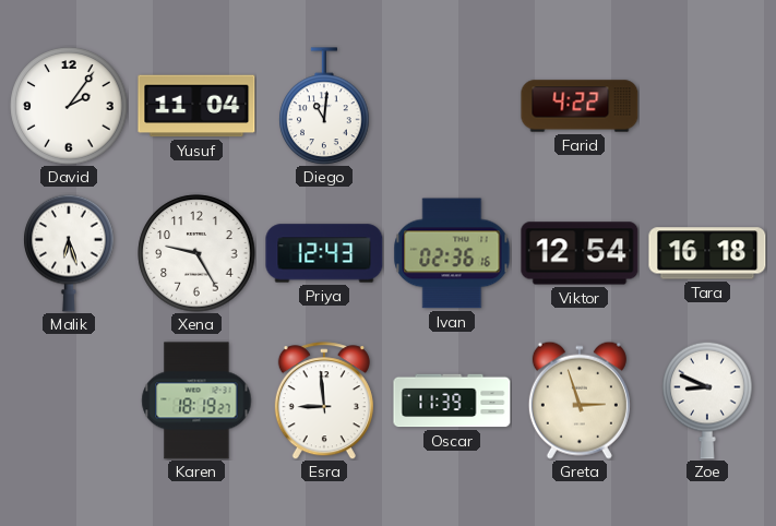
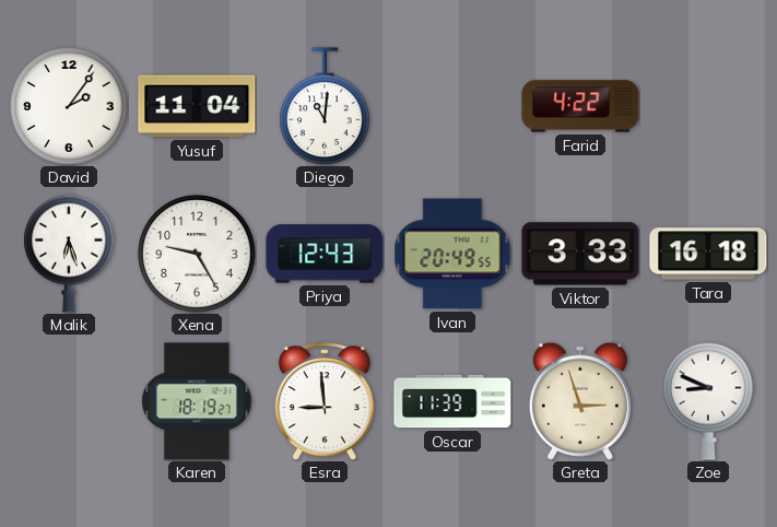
Ivan: 02:36 -> 20:49 (452, 254)
Viktor: 12:54 -> 3:33 (580, 254)
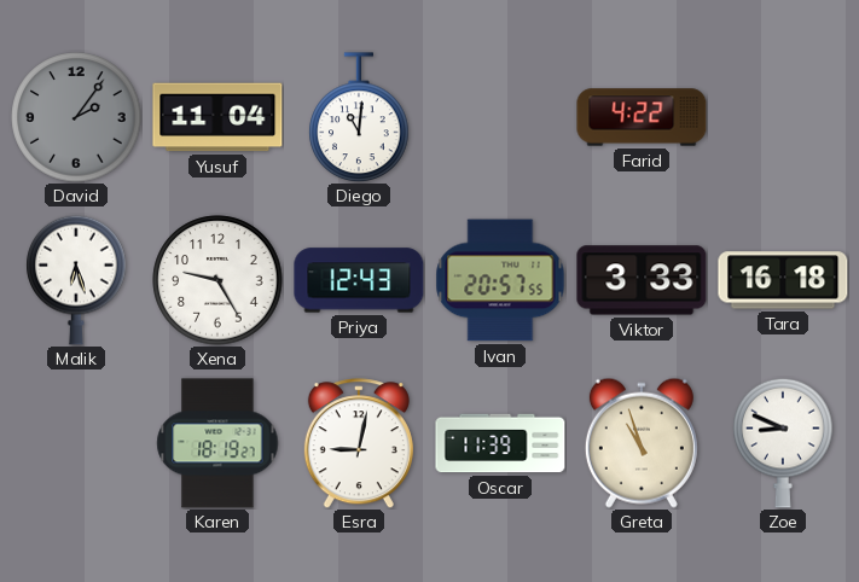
David dial: white -> grey (76, 117)
Ivan: 20:49 -> 20:57 (500, 280)
Esra: 8:59 -> 9:02 (359, 443)
Greta: 2:57 -> 10:57 (642, 443)
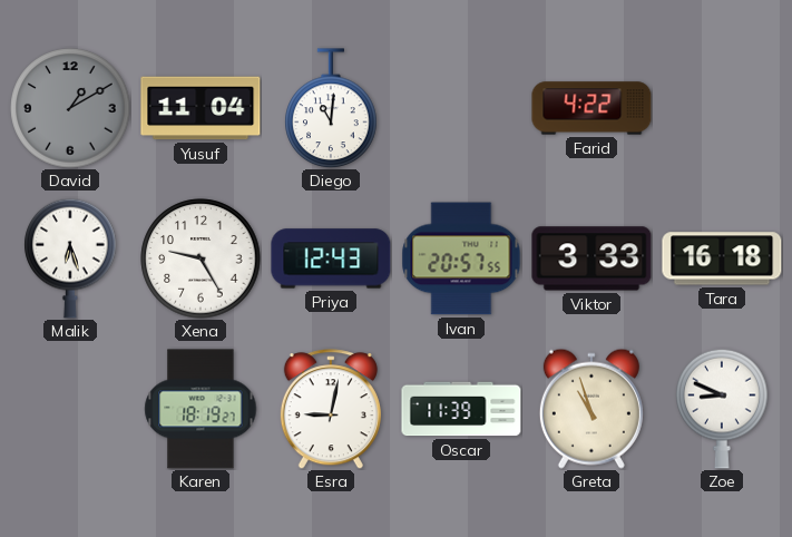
David: 2:06 -> 1:10 (70, 108)
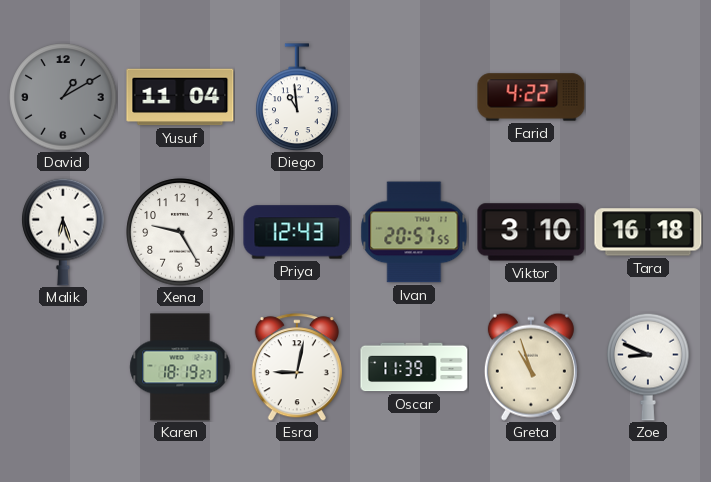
Diego: 11:01 -> 10:59 (297, 97)
Viktor: 3:33 -> 3:10 (531, 232)
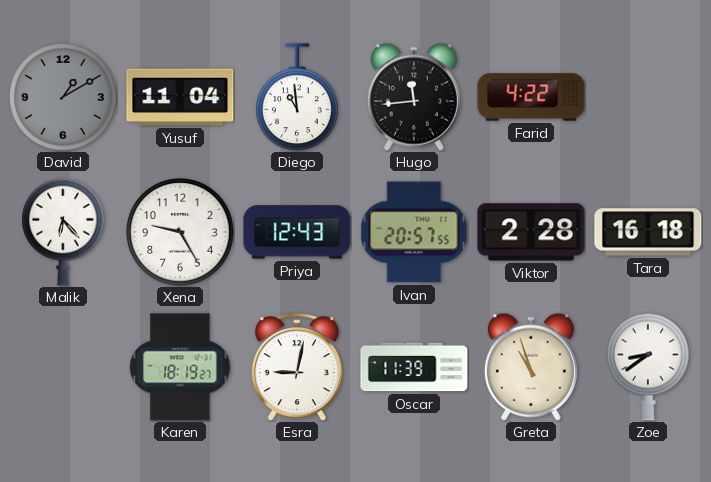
Hugo: none -> 11:44 (414, 97)
Malik: 6:27 -> 6:23 (63, 232)
Viktor: 3:10 -> 2:28 (531, 232)
Zoe: 8:49 -> 8:39 (648, 367)
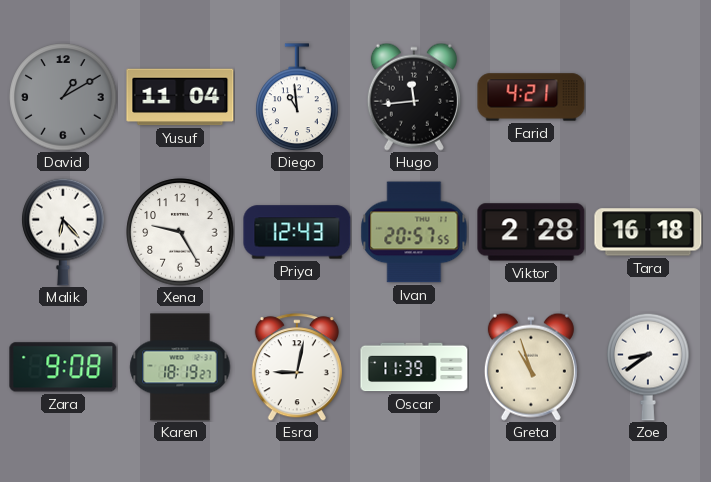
Farid: 4:22 -> 4:21 (531, 97)
Zara: none -> 9:08 (63, 367)
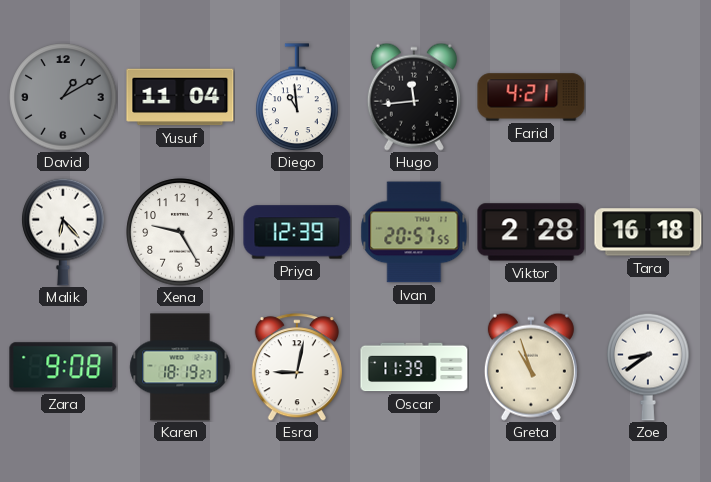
Priya: 12:43 -> 12:39 (297, 232)
